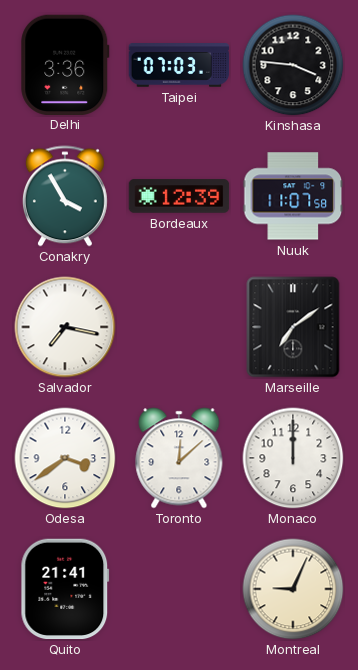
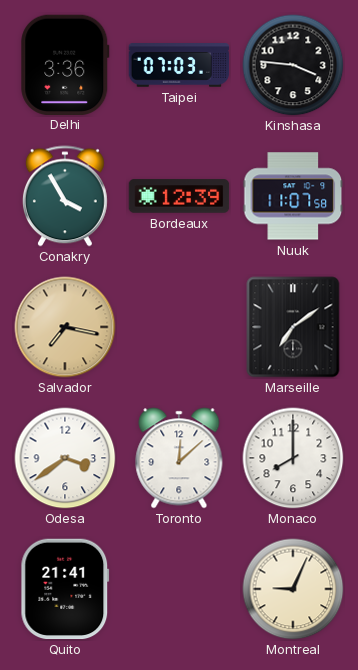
Salvador dial: white -> champagne (65, 327)
Monaco: 12:00 -> 8:00 (293, 458)
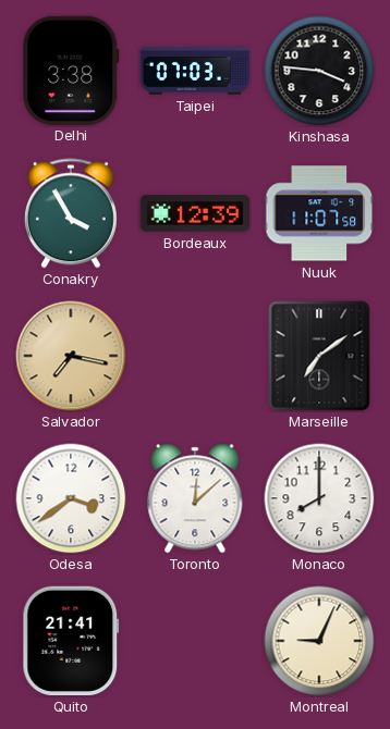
Delhi: 3:36 -> 3:38 (71, 70)
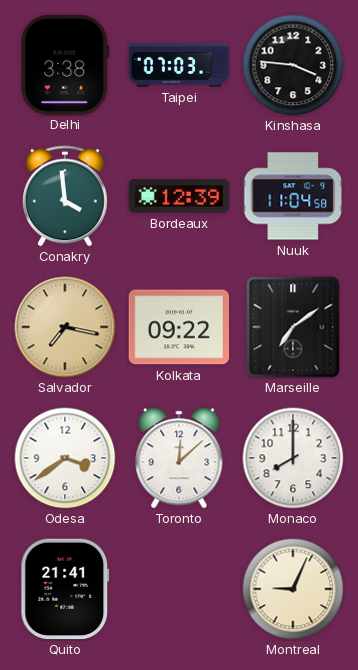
Conakry: 3:55 -> 3:59 (65, 196)
Nuuk: 11:07 -> 11:04 (293, 196)
Kolkata: none -> 09:22 (179, 327)
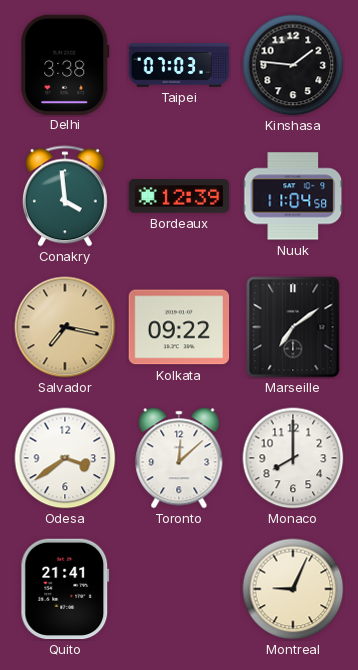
Kinshasa: 3:46 -> 1:46 (293, 65)
